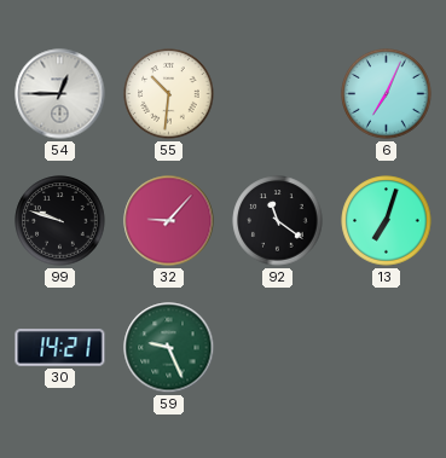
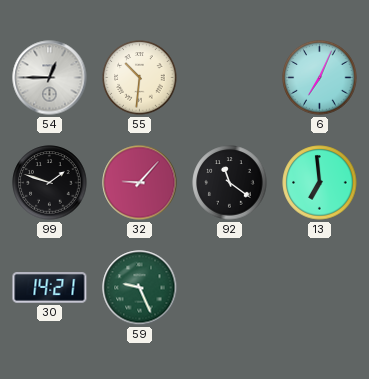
99: 9:48 -> 1:48 (50, 183)
13: 7:03 -> 6:59 (320, 183)
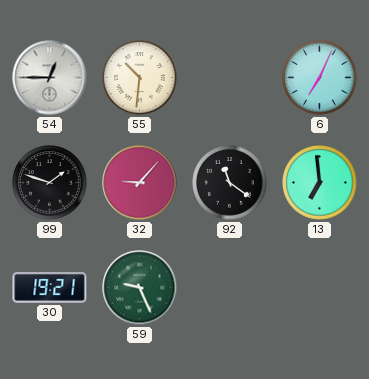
30: 14:21 -> 19:21 (50, 288)
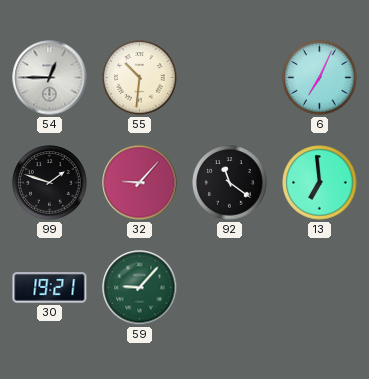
59: 9:26 -> 9:07 (140, 288)
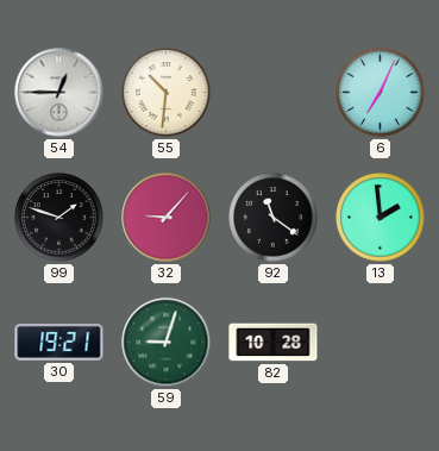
13: 6:59 -> 1:59 (381, 218)
59: 9:07 -> 9:03 (167, 343)
82: none -> 10:28 (274, 343)
